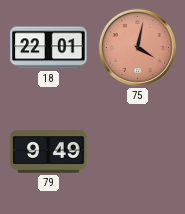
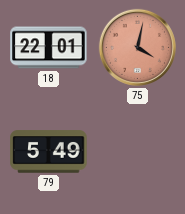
79: 9:49 -> 5:49 (49, 152)
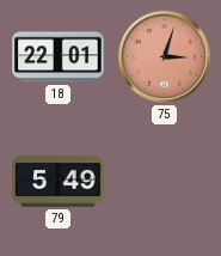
75: 4:02 -> 3:03 (164, 56)
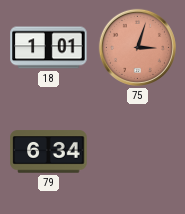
18: 22:01 -> 1:01 (49, 48)
79: 5:49 -> 6:34 (49, 152)
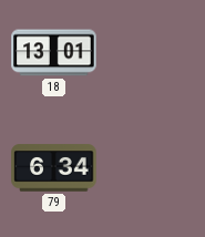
18: 1:01 -> 13:01 (54, 53)
75: 3:03 -> none (137, 47)
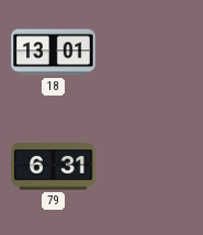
79: 6:34 -> 6:31 (54, 167)
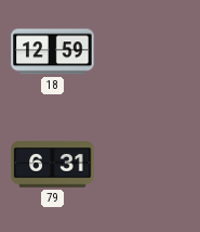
18: 13:01 -> 12:59 (53, 52)
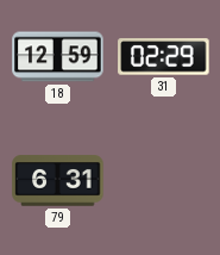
31: none -> 02:29 (164, 57)
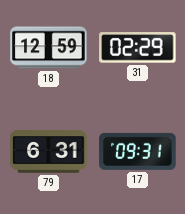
17: none -> 09:31 (138, 151)
